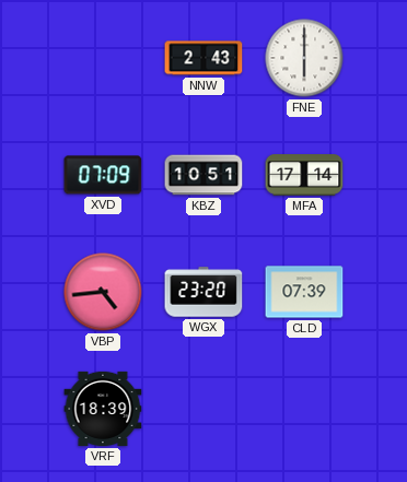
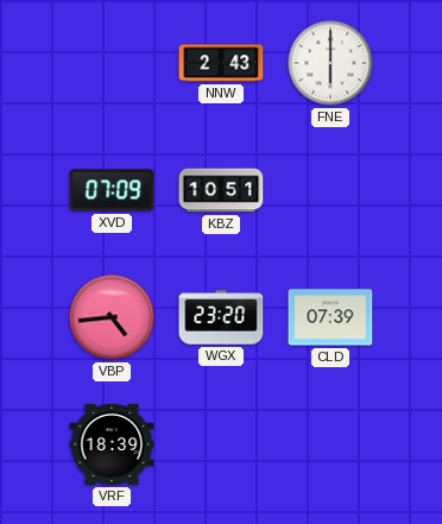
MFA: 17:14 -> none (304, 175)
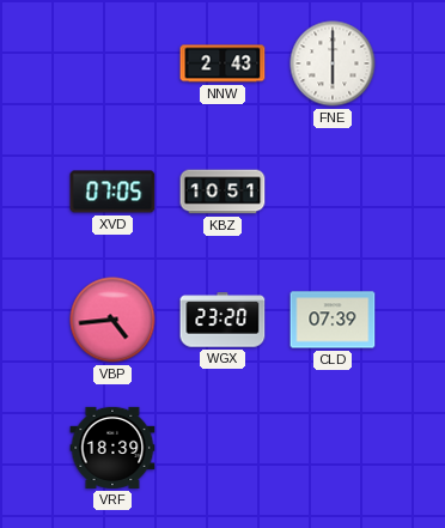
XVD: 07:09 -> 07:05 (112, 192)
